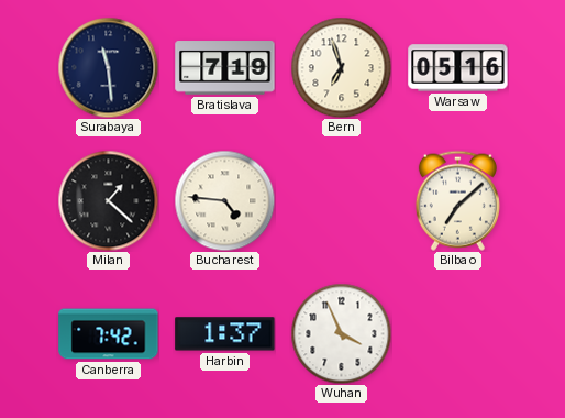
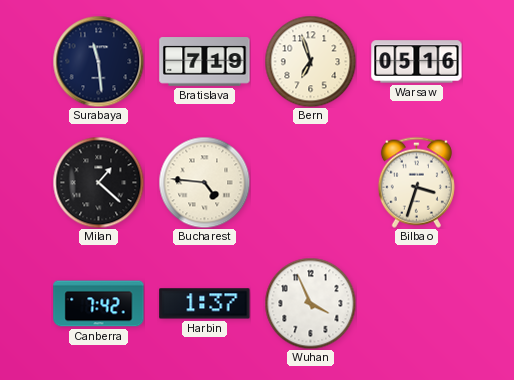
Bilbao: 7:08 -> 3:33 (416, 182)
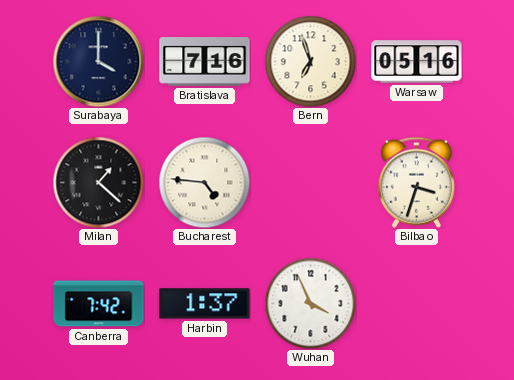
Surabaya: 11:29 -> 4:00 (98, 61)
Bratislava: 7:19 -> 7:16 (205, 62)
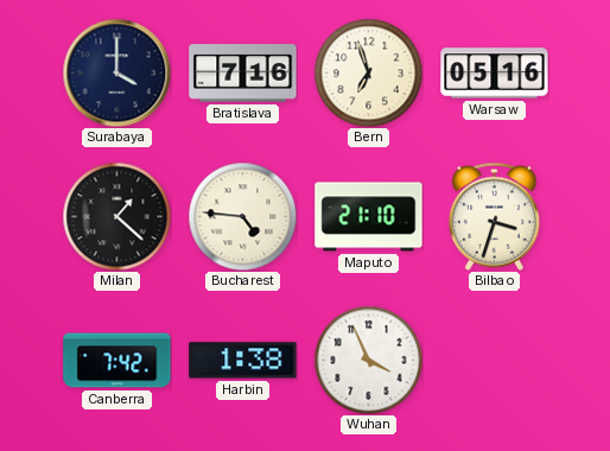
Maputo: none -> 21:10 (369, 217)
Harbin: 1:37 -> 1:38 (243, 361)
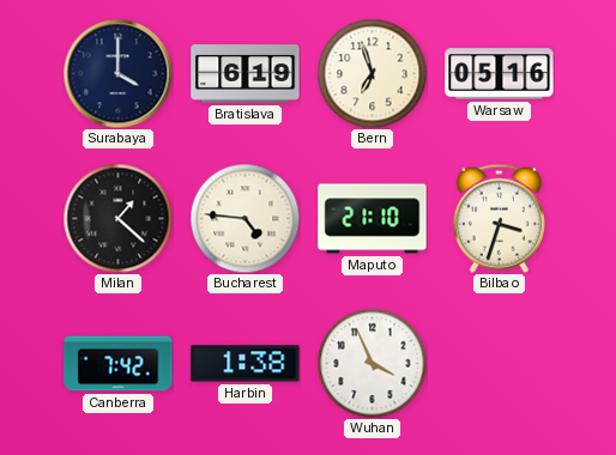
Bratislava: 7:16 -> 6:19 (246, 74)
